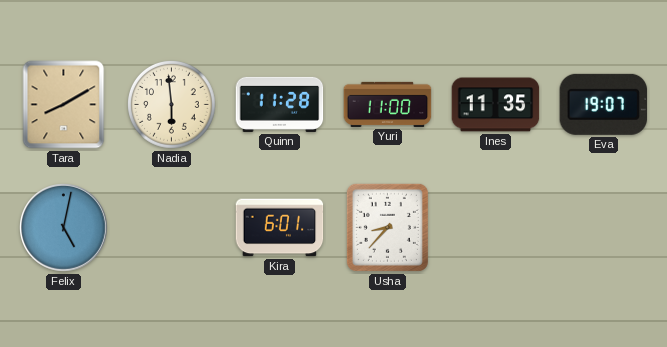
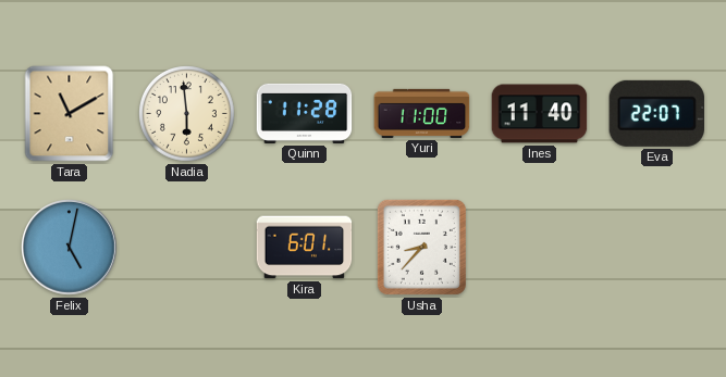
Tara: 8:10 -> 11:10 (70, 114)
Ines: 11:35 -> 11:40 (540, 114)
Eva: 19:07 -> 22:07 (657, 113)
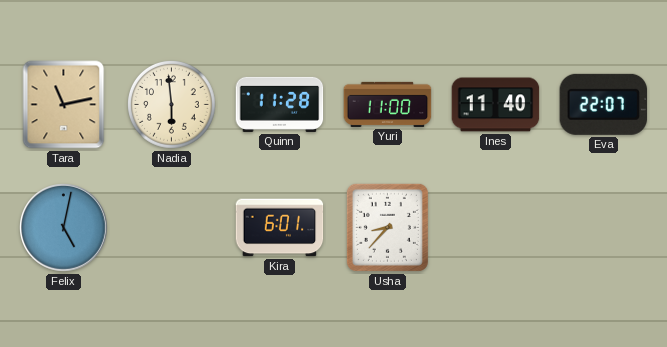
Tara: 11:10 -> 11:13 (64, 105)
